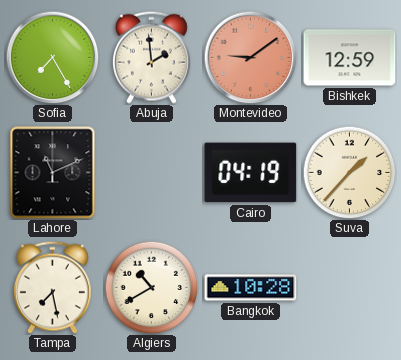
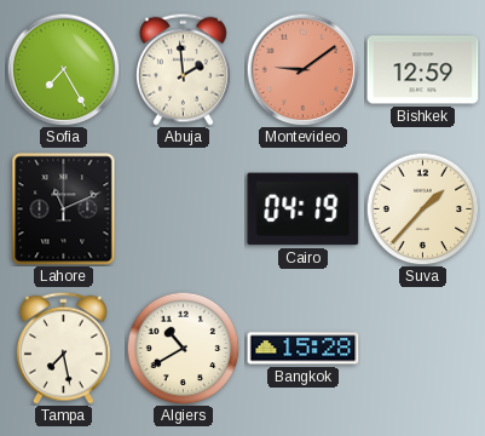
Bangkok: 10:28 -> 15:28 (304, 349)
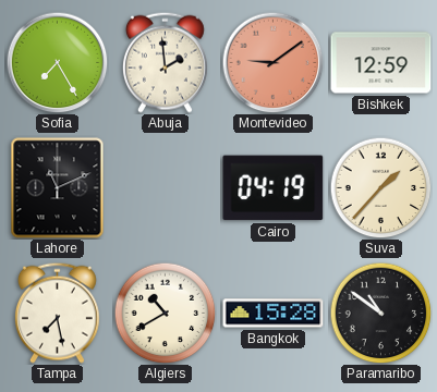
Paramaribo: none -> 10:51 (380, 313)
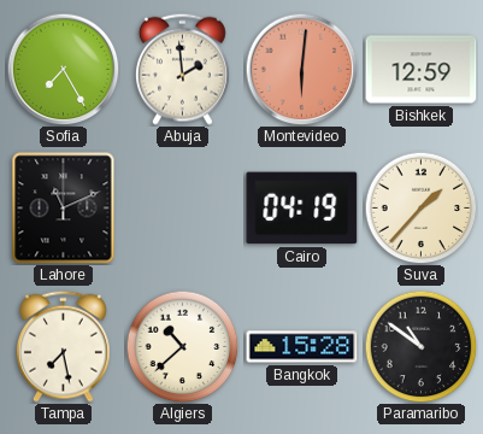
Montevideo: 9:09 -> 6:01 (301, 69)
Algiers: 10:40 -> 10:38 (182, 346)
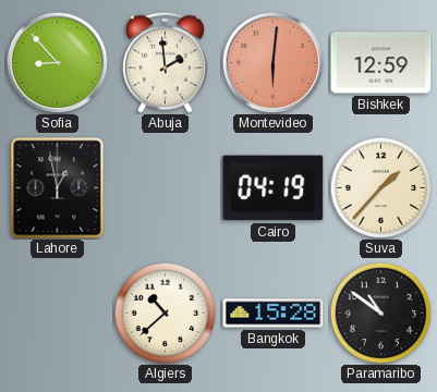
Sofia: 7:25 -> 8:53 (57, 62)
Lahore: 11:11 -> 12:58 (58, 188)
Tampa: 7:28 -> none (63, 346)
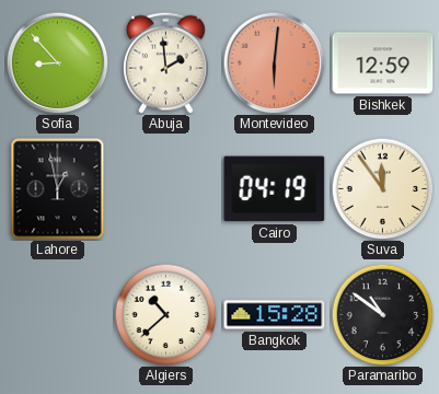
Suva: 1:37 -> 11:54 (382, 188)
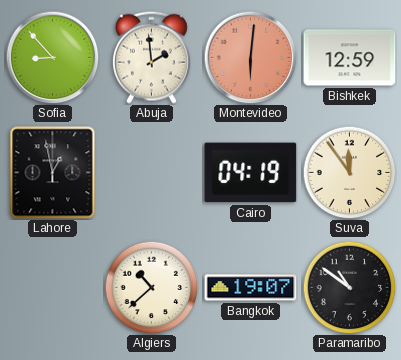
Bangkok: 15:28 -> 19:07 (251, 288)
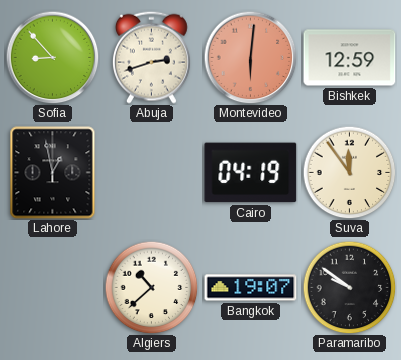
Abuja: 1:59 -> 2:42 (151, 57)
Paramaribo: 10:51 -> 9:51 (349, 287)
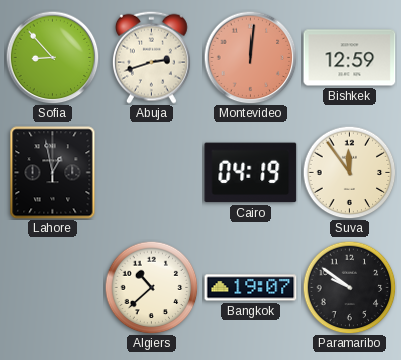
Montevideo: 6:01 -> 12:01 (250, 57)
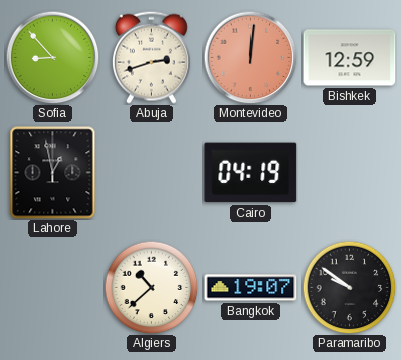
Suva: 11:54 -> none (349, 172)
